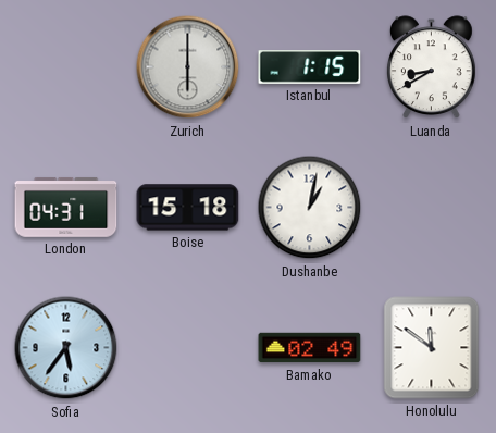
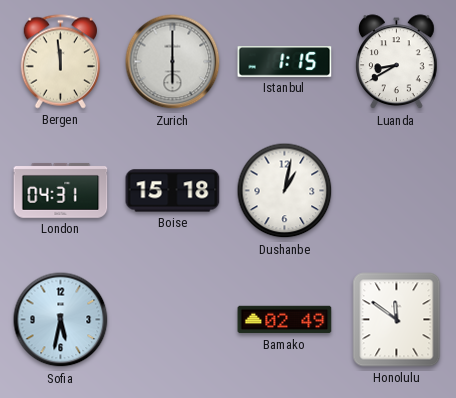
Bergen: none -> 11:59 (60, 62)
Sofia: 5:36 -> 5:32 (61, 320)
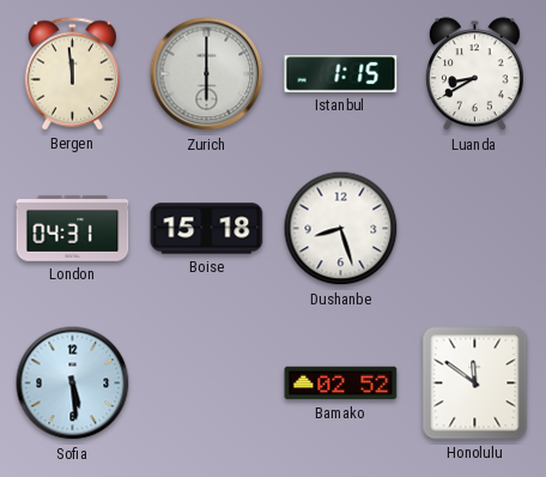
Dushanbe: 1:02 -> 8:27 (341, 229)
Sofia: 5:32 -> 5:29 (73, 384)
Bamako: 02:49 -> 02:52 (341, 384)
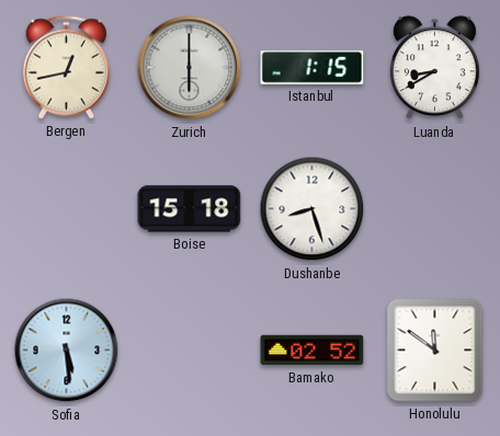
Bergen: 11:59 -> 12:43 (66, 68)
London: 04:31 -> none (73, 228)
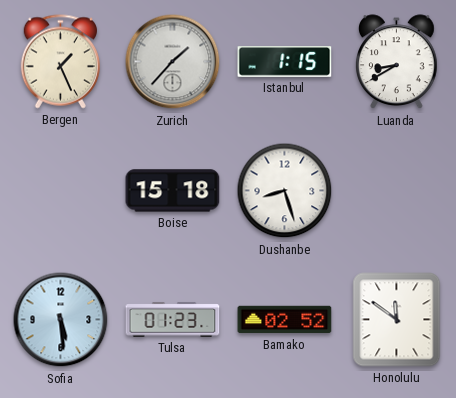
Bergen: 12:43 -> 1:26 (60, 62)
Zurich: 6:00 -> 1:37 (173, 62)
Tulsa: none -> 01:23 (173, 320)
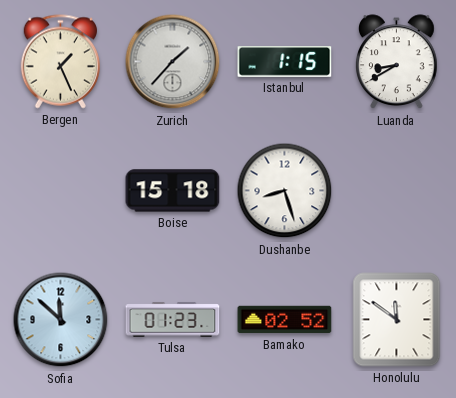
Sofia: 5:29 -> 11:52 (61, 320)
